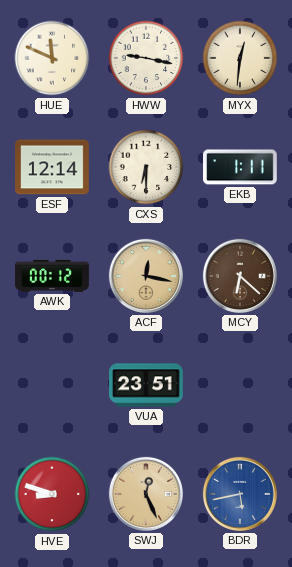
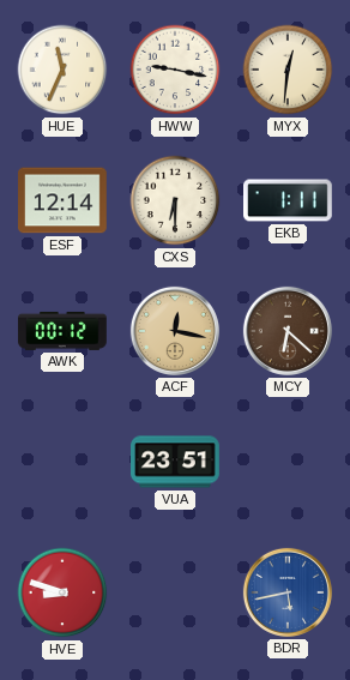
HUE: 11:49 -> 11:34 (62, 70)
SWJ: 12:26 -> none (146, 494)
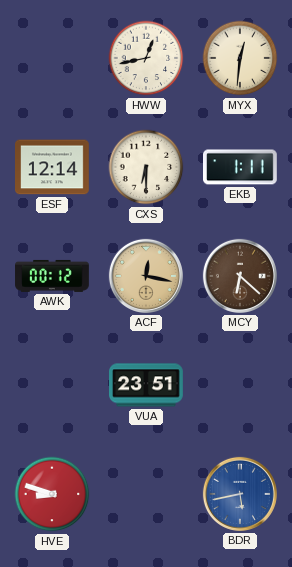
HUE: 11:34 -> none (62, 70)
HWW: 9:17 -> 12:43 (146, 58)
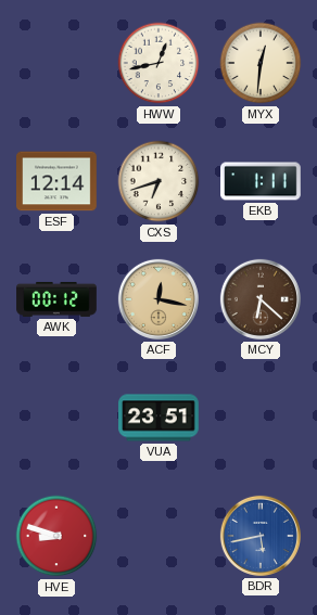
CXS: 6:30 -> 6:42 (158, 181)
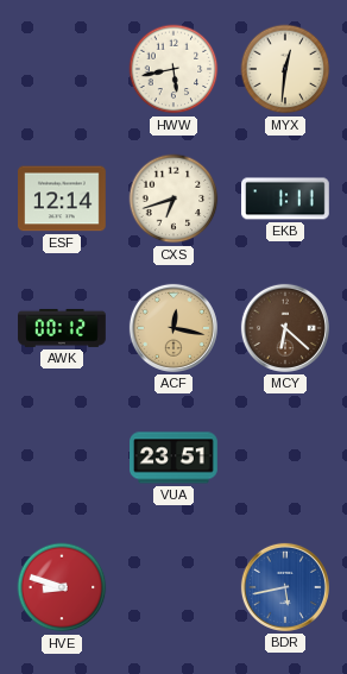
HWW: 12:43 -> 5:43 (173, 69)
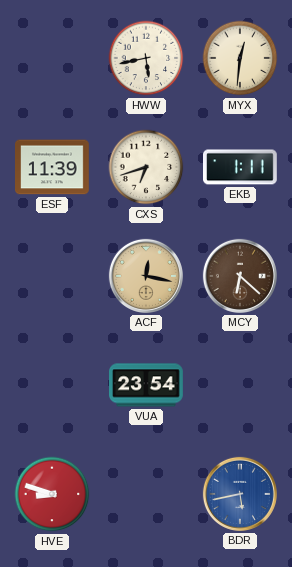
ESF: 12:14 -> 11:39 (53, 167)
AWK: 00:12 -> none (62, 328)
VUA: 23:51 -> 23:54 (147, 385)
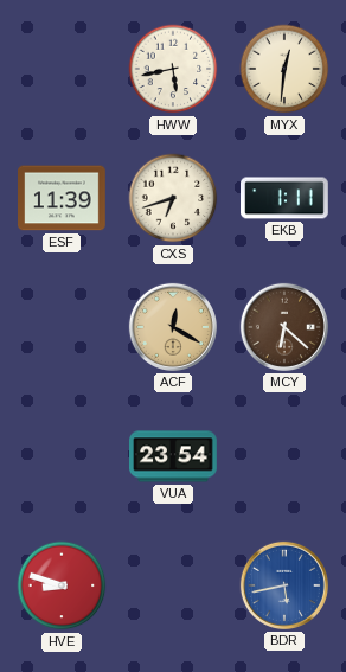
ACF: 12:17 -> 12:20 (173, 327)
